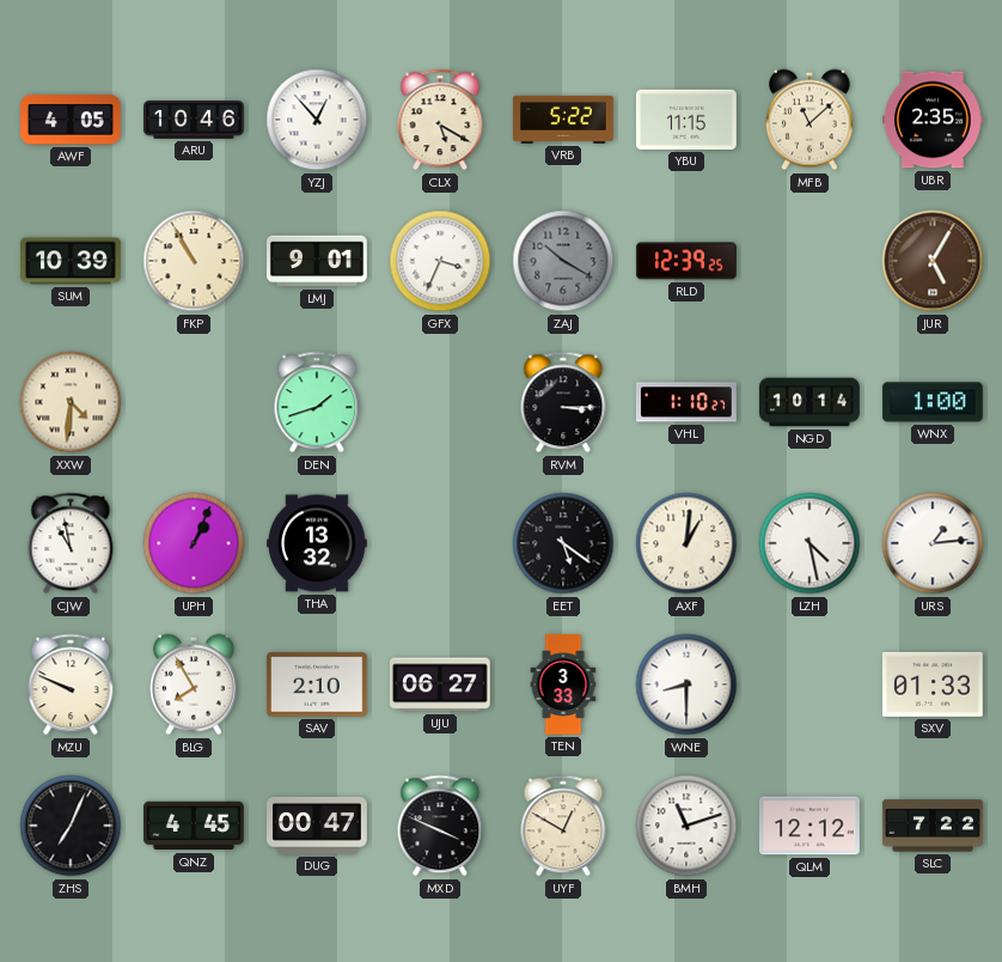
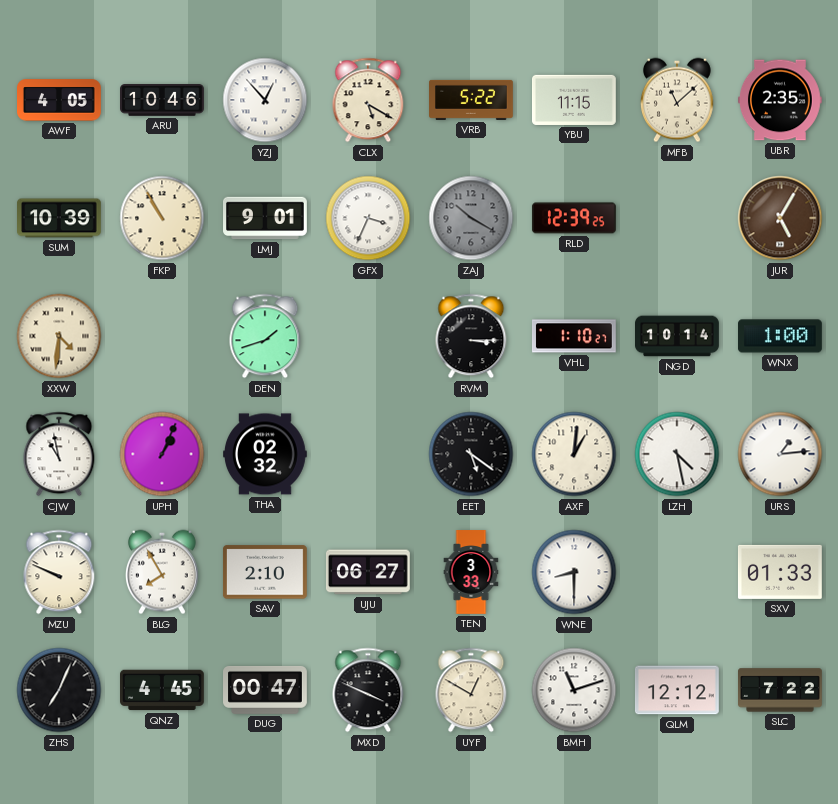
THA: 13:32 -> 02:32 (266, 454)
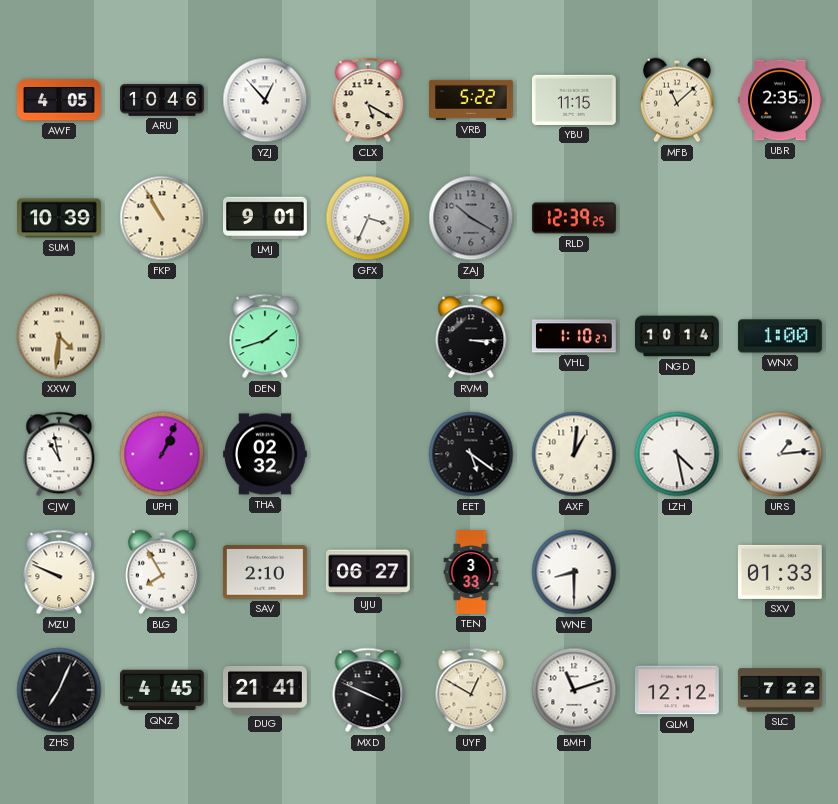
JUR: 5:05 -> none (780, 218)
DUG: 00:47 -> 21:41 (266, 690)
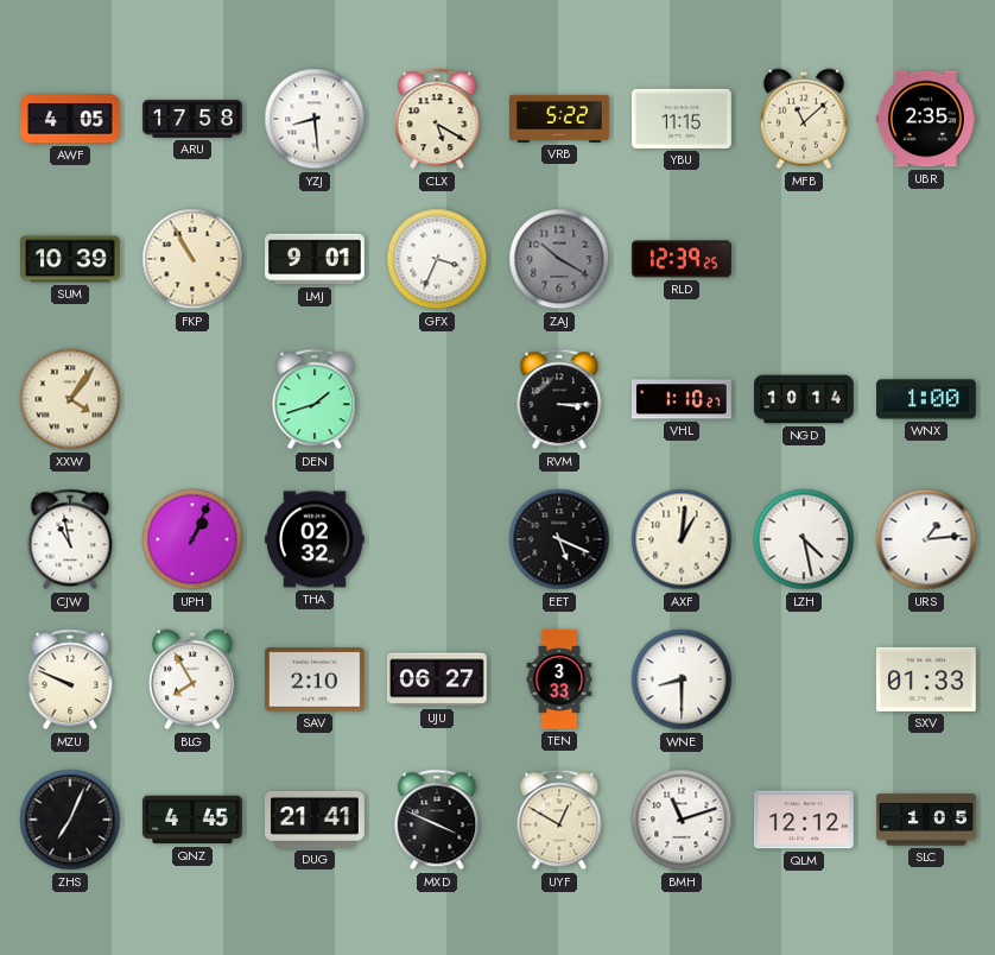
ARU: 10:46 -> 17:58 (194, 119)
YZJ: 12:53 -> 8:29 (315, 119)
XXW: 4:31 -> 4:06 (70, 399)
EET: 5:21 -> 5:19 (559, 539)
SLC: 7:22 -> 1:05 (927, 820)
